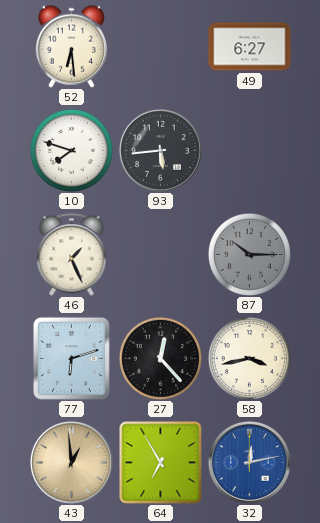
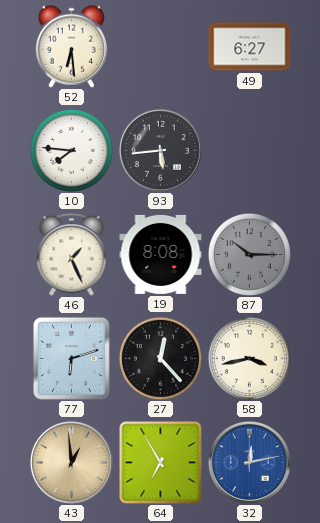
10: 7:48 -> 7:46 (71, 150)
19: none -> 8:08 (161, 254)
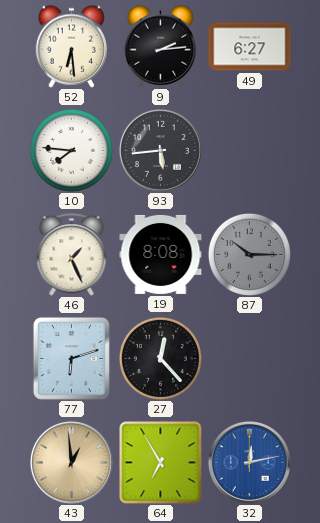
9: none -> 2:14 (161, 46)
58: 3:43 -> none (249, 358)
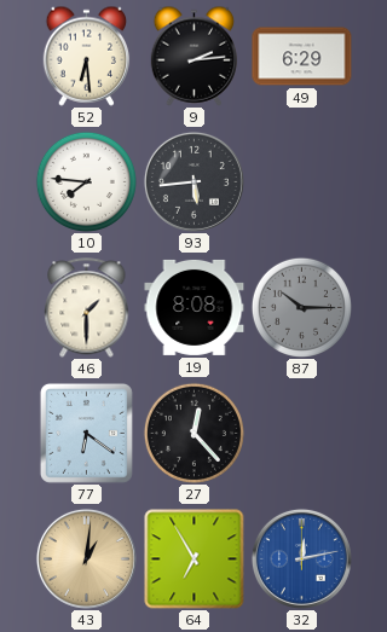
49: 6:27 -> 6:29 (302, 57)
46: 1:26 -> 1:30 (87, 308)
77: 6:12 -> 6:21 (86, 433)
43: 12:59 -> 1:01 (86, 558)
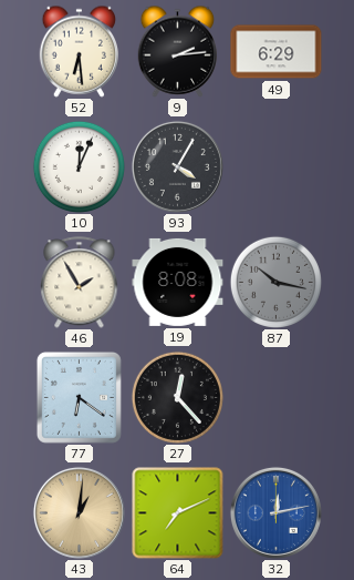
10: 7:46 -> 12:04 (79, 166)
93: 5:44 -> 4:05 (177, 166)
46: 1:30 -> 1:55 (80, 283)
87: 10:15 -> 10:17 (275, 282)
64: 6:55 -> 7:11 (178, 513)
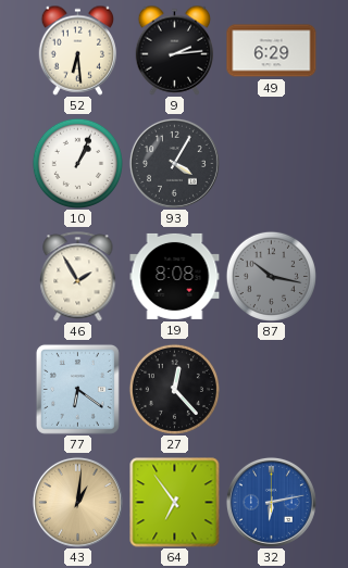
10: 12:04 -> 1:04 (77, 163)
64: 7:11 -> 6:54 (175, 503)
32: 12:13 -> 6:13 (271, 502)
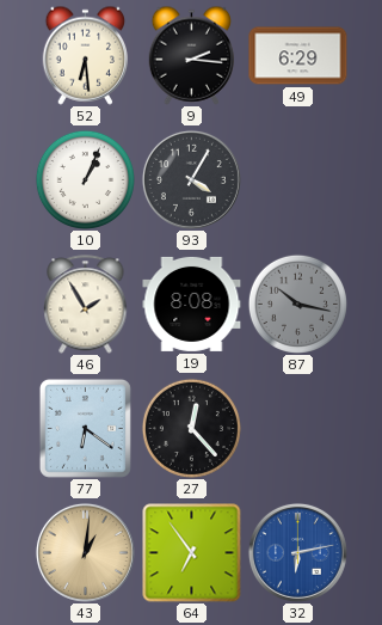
9: 2:14 -> 2:16 (192, 55)
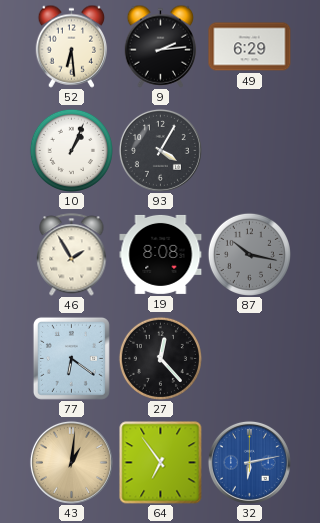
9: 2:16 -> 2:14 (161, 46)
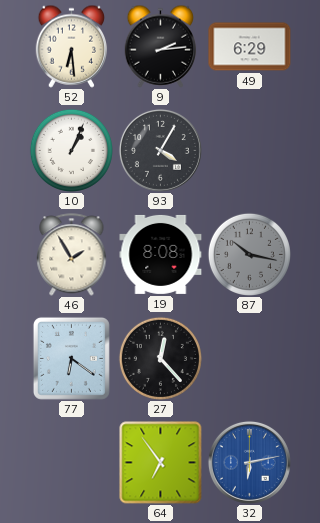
43: 1:01 -> none (71, 462)
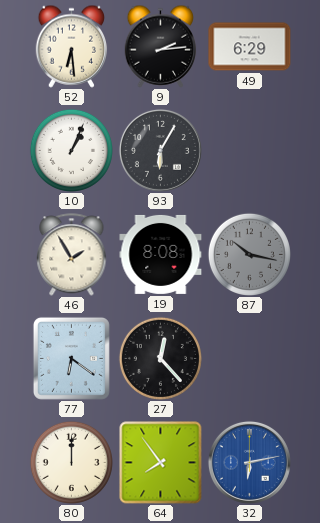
93: 4:05 -> 6:05 (160, 150)
80: none -> 12:00 (71, 462)
64: 6:54 -> 7:54 (161, 463)
